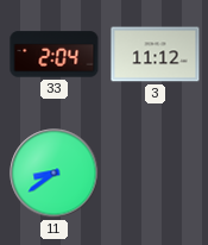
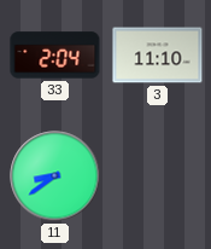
3: 11:12 -> 11:10 (158, 56)
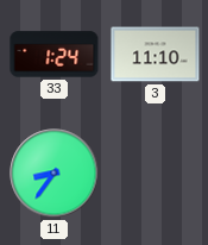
33: 2:04 -> 1:24 (55, 55)
11: 8:39 -> 8:36 (55, 174)
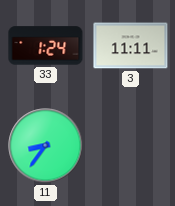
3: 11:10 -> 11:11 (131, 46)
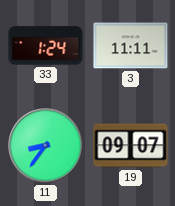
19: none -> 09:07 (131, 146)
